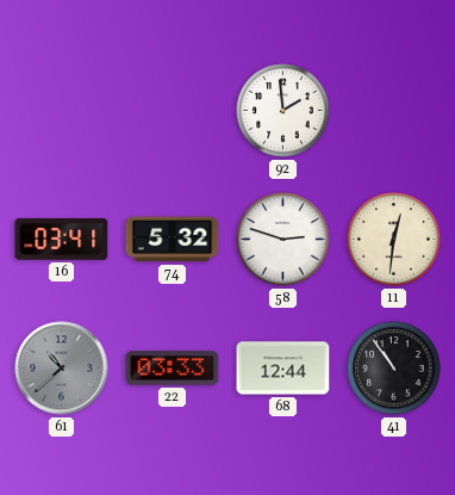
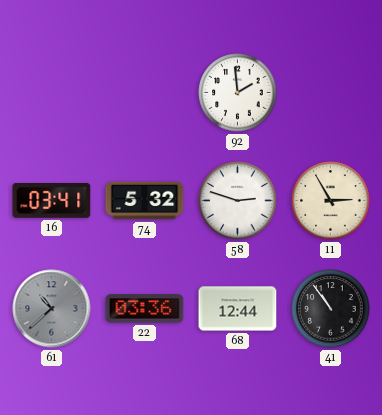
11: 12:31 -> 2:55 (331, 201)
22: 03:33 -> 03:36 (145, 309)
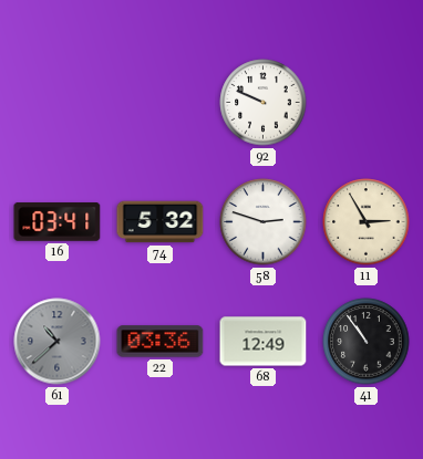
92: 1:59 -> 9:49 (264, 103)
68: 12:44 -> 12:49 (264, 342)
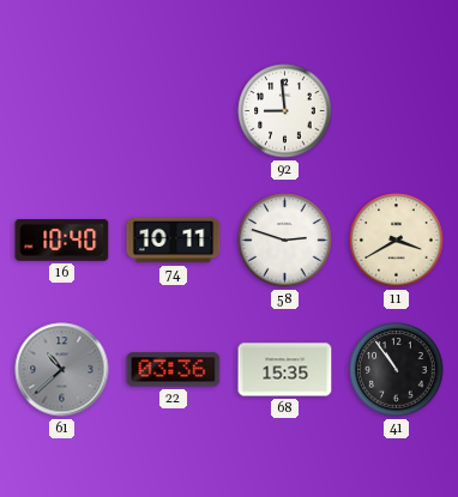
92: 9:49 -> 8:59 (285, 111)
16: 03:41 -> 10:40 (62, 241)
74: 5:32 -> 10:11 (174, 241)
11: 2:55 -> 3:40 (397, 241)
68: 12:49 -> 15:35 (285, 370)
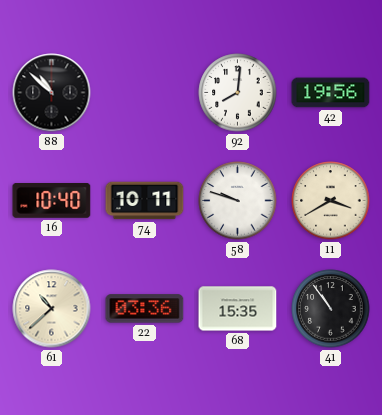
88: none -> 10:52 (52, 93)
92: 8:59 -> 8:01 (238, 93)
42: none -> 19:56 (331, 93)
58: 2:48 -> 9:48 (238, 201)
61 dial: grey -> cream (52, 309)
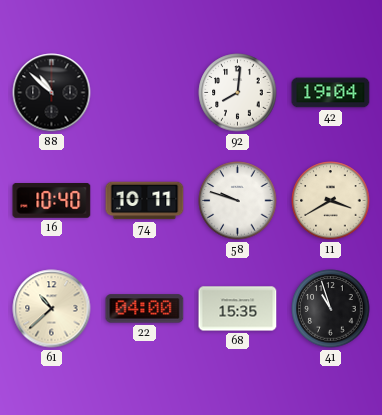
42: 19:56 -> 19:04 (331, 93)
22: 03:36 -> 04:00 (145, 309)
41: 10:54 -> 10:57 (331, 309)
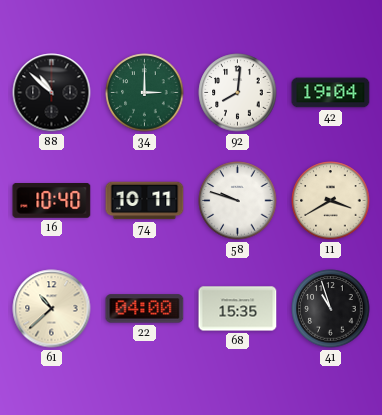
34: none -> 3:00 (145, 93)
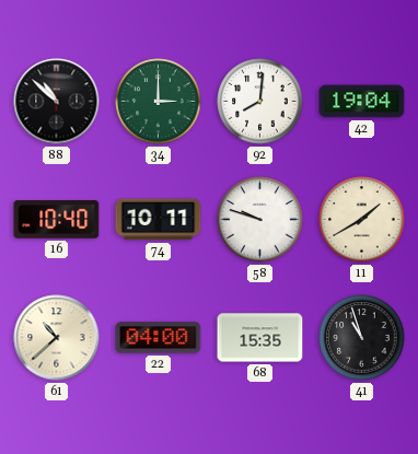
11: 3:40 -> 1:40 (362, 220)
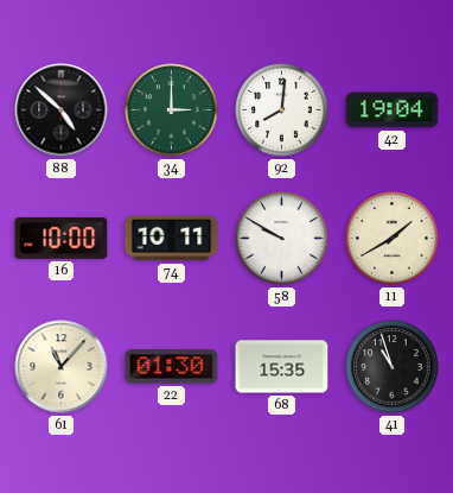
88: 10:52 -> 4:52 (62, 110)
16: 10:40 -> 10:00 (62, 239)
58: 9:48 -> 9:50 (282, 239)
61: 10:38 -> 11:07 (62, 367)
22: 04:00 -> 01:30 (172, 367)
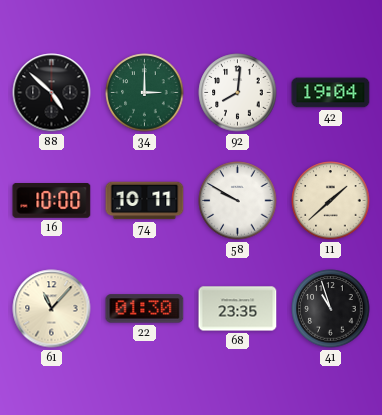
11: 1:40 -> 1:38 (331, 201)
68: 15:35 -> 23:35 (238, 309)
